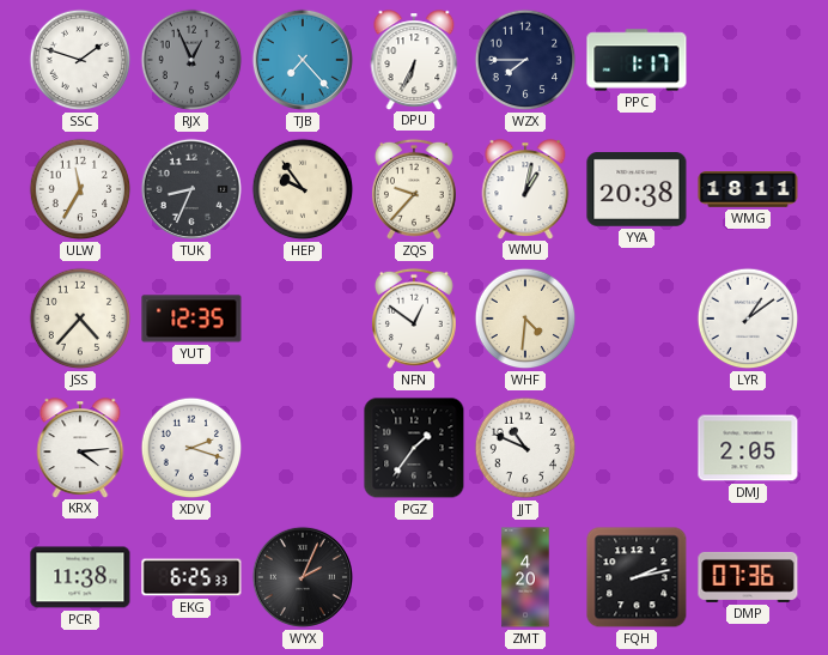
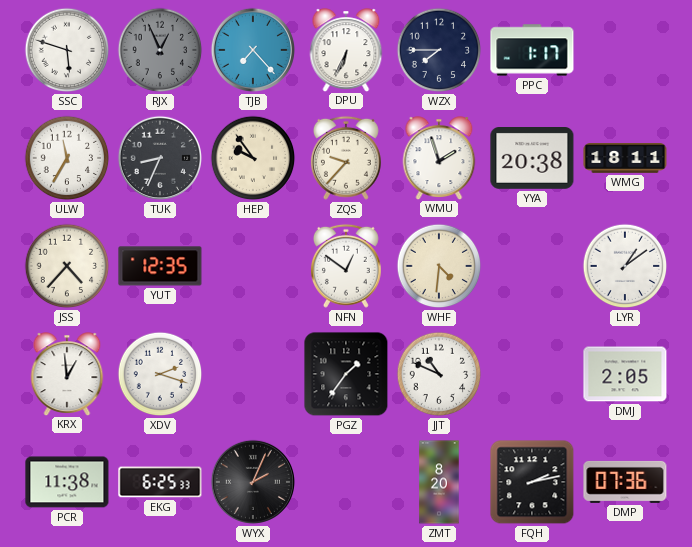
SSC: 1:48 -> 5:48 (67, 50)
WMU: 1:02 -> 1:57 (439, 158)
KRX: 4:14 -> 12:59 (67, 374)
ZMT: 4:20 -> 8:20 (439, 482)
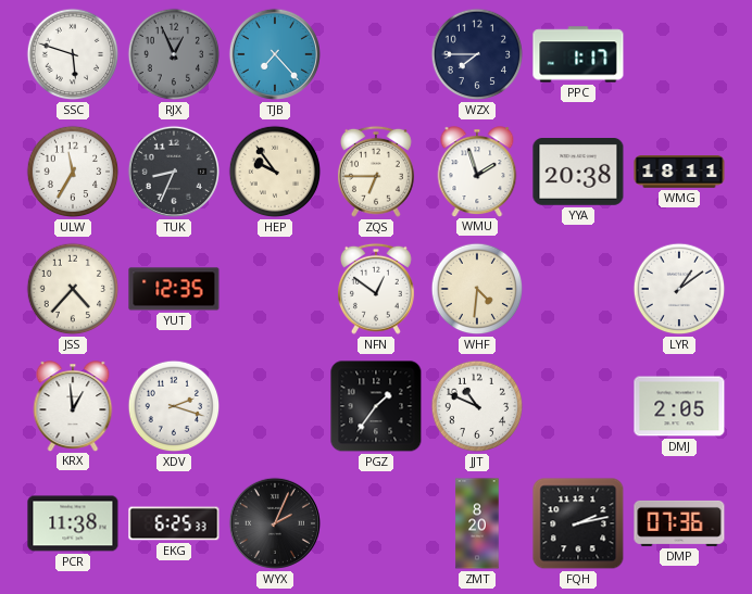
DPU: 6:34 -> none (346, 50)
ZQS: 9:37 -> 6:45 (376, 172)
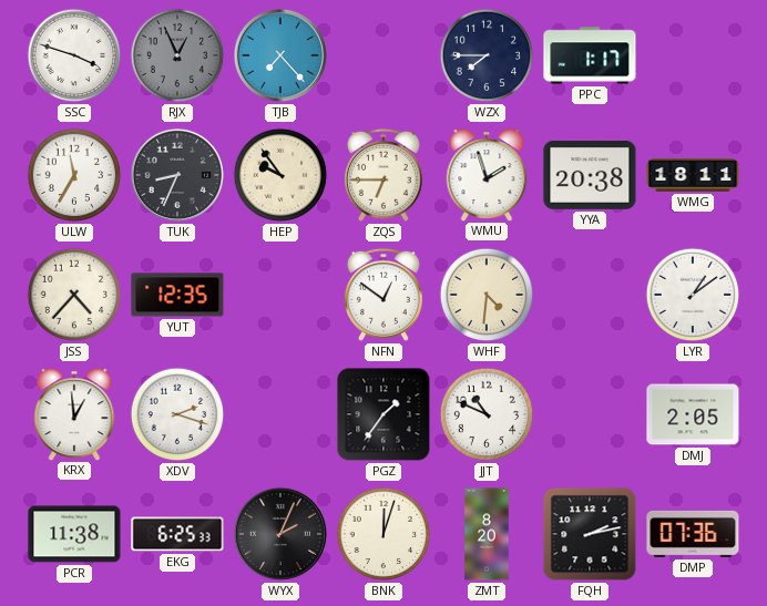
SSC: 5:48 -> 3:48 (74, 55)
BNK: none -> 12:03 (383, 534)
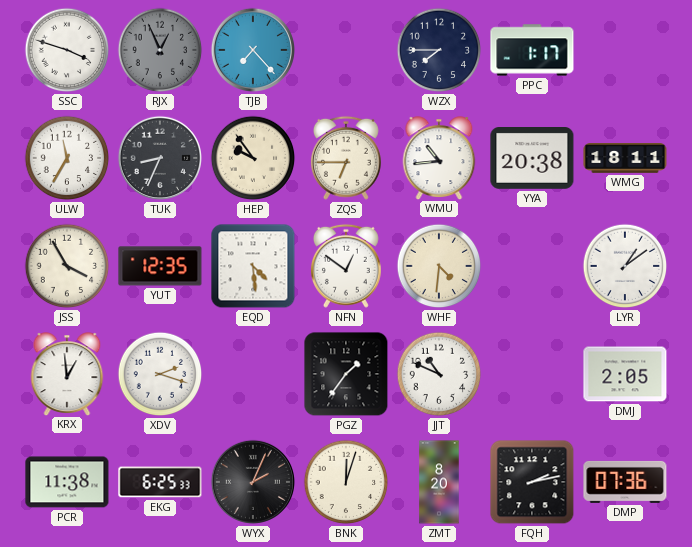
WMU: 1:57 -> 10:44 (439, 158)
JSS: 4:37 -> 3:55 (67, 266)
EQD: none -> 4:29 (253, 266)
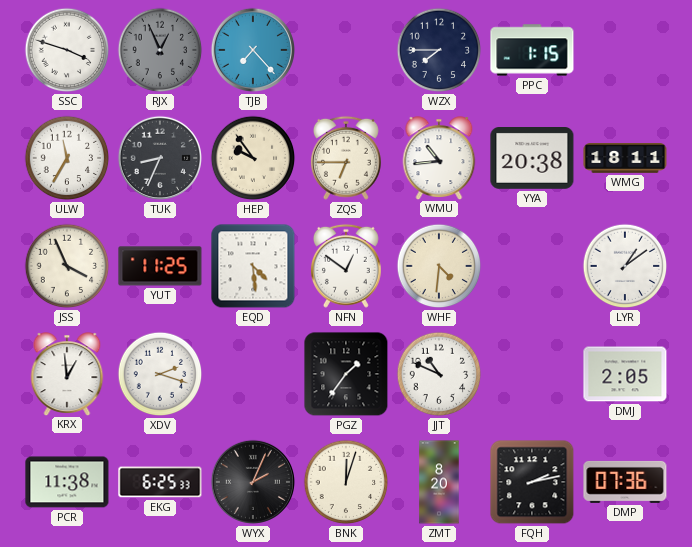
PPC: 1:17 -> 1:15 (532, 50)
JSS: 3:55 -> 3:56 (67, 266)
YUT: 12:35 -> 11:25 (160, 266)
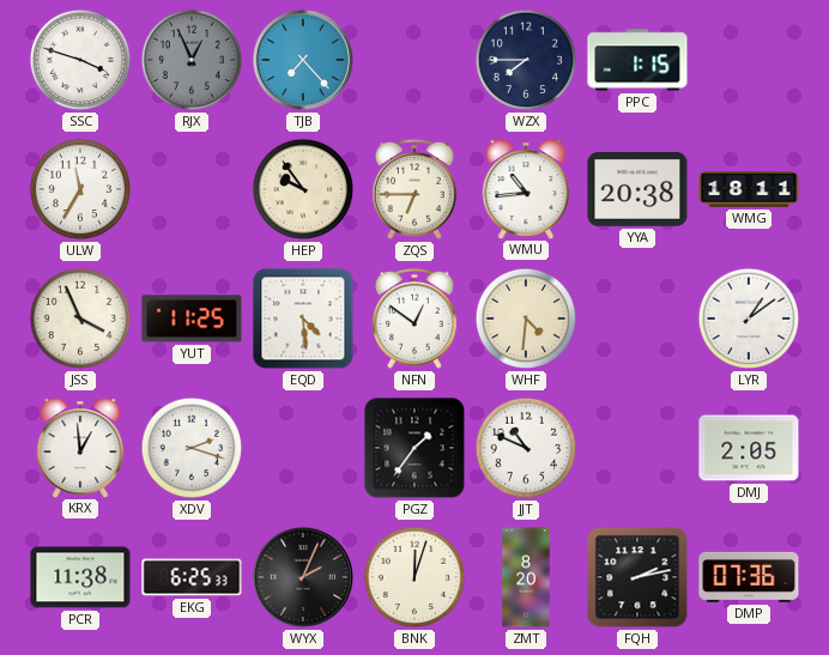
TUK: 8:34 -> none (160, 158)
